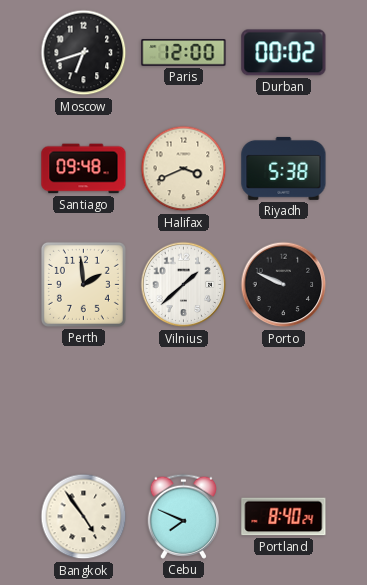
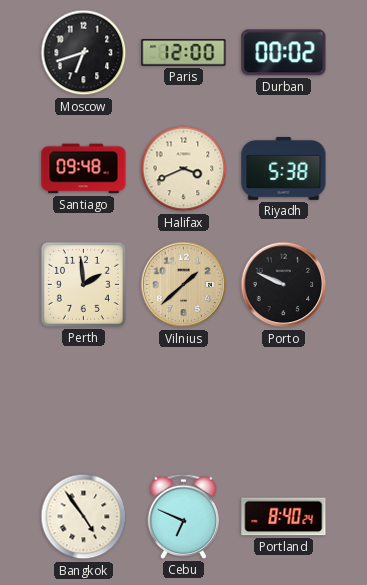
Vilnius dial: white -> champagne (184, 285)
Cebu: 7:49 -> 6:49 (183, 516)
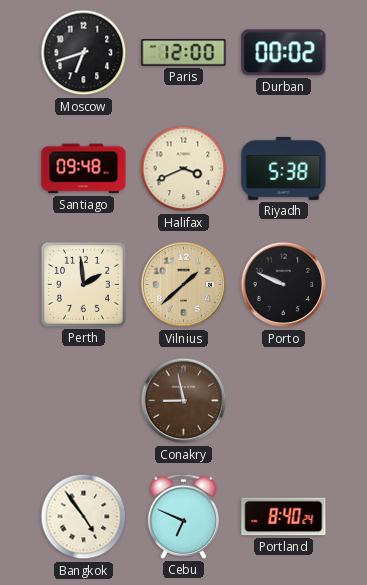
Conakry: none -> 8:58 (184, 401)
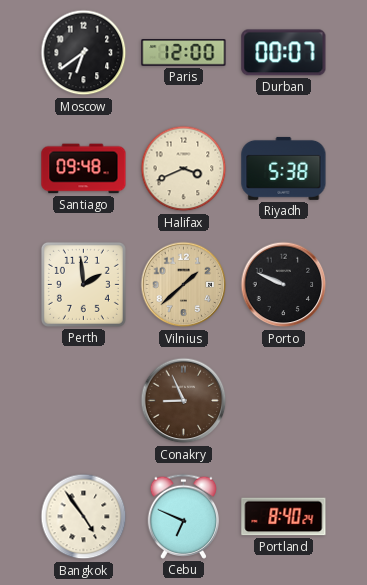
Moscow: 6:42 -> 6:39 (84, 53)
Durban: 00:02 -> 00:07 (284, 53)
Conakry: 8:58 -> 8:56 (184, 401)
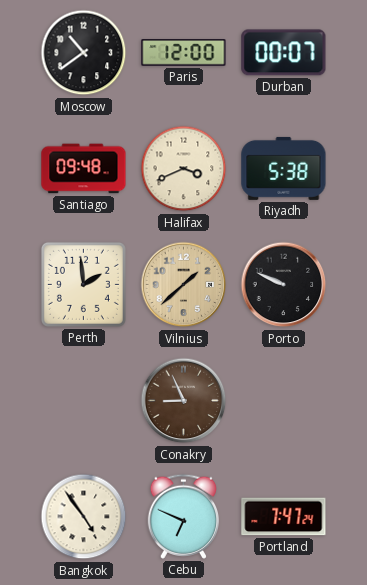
Moscow: 6:39 -> 10:39 (84, 53)
Portland: 8:40 -> 7:47 (284, 517)
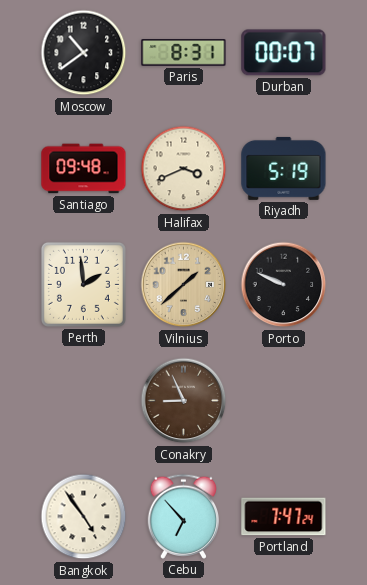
Paris: 12:00 -> 8:31 (184, 53)
Riyadh: 5:38 -> 5:19 (284, 168)
Cebu: 6:49 -> 6:53 (183, 516)
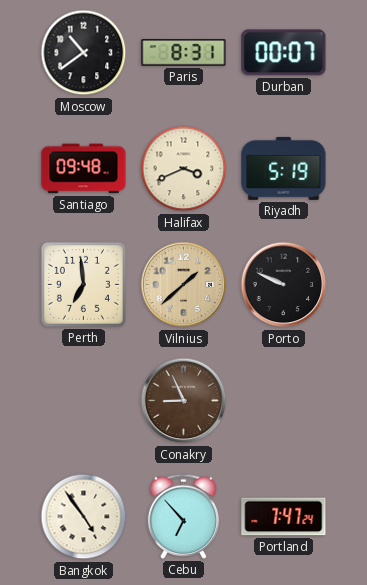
Perth: 1:59 -> 6:59 (83, 284)
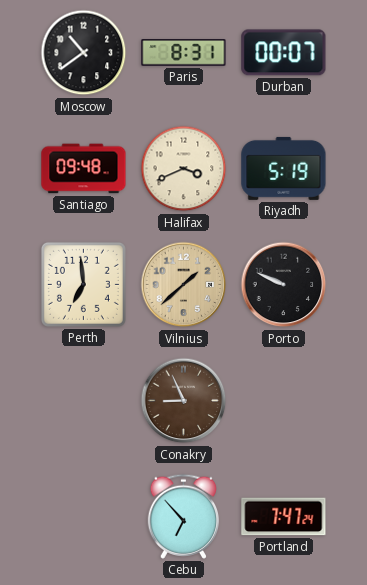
Bangkok: 4:54 -> none (84, 517)
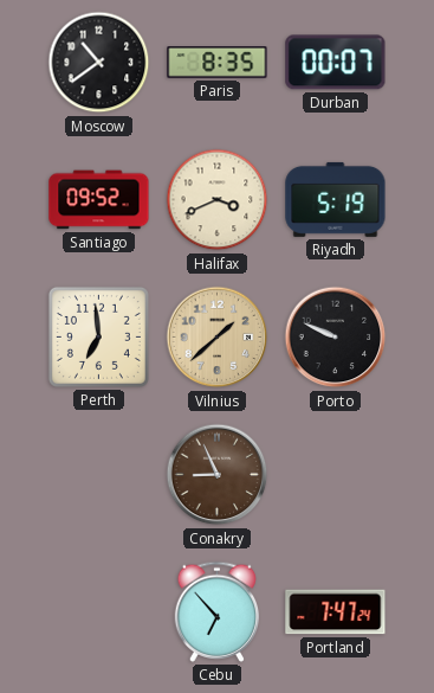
Paris: 8:31 -> 8:35 (218, 63)
Santiago: 09:48 -> 09:52 (99, 200)
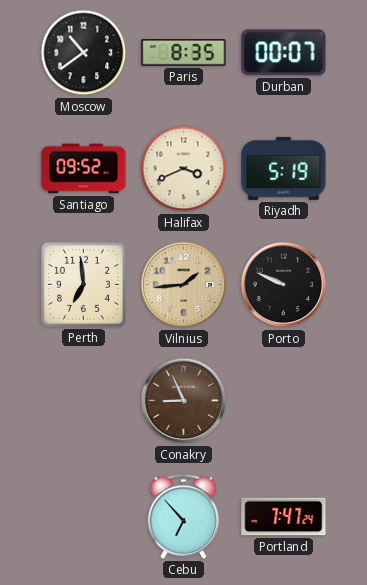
Vilnius: 1:38 -> 1:44 (184, 285)
